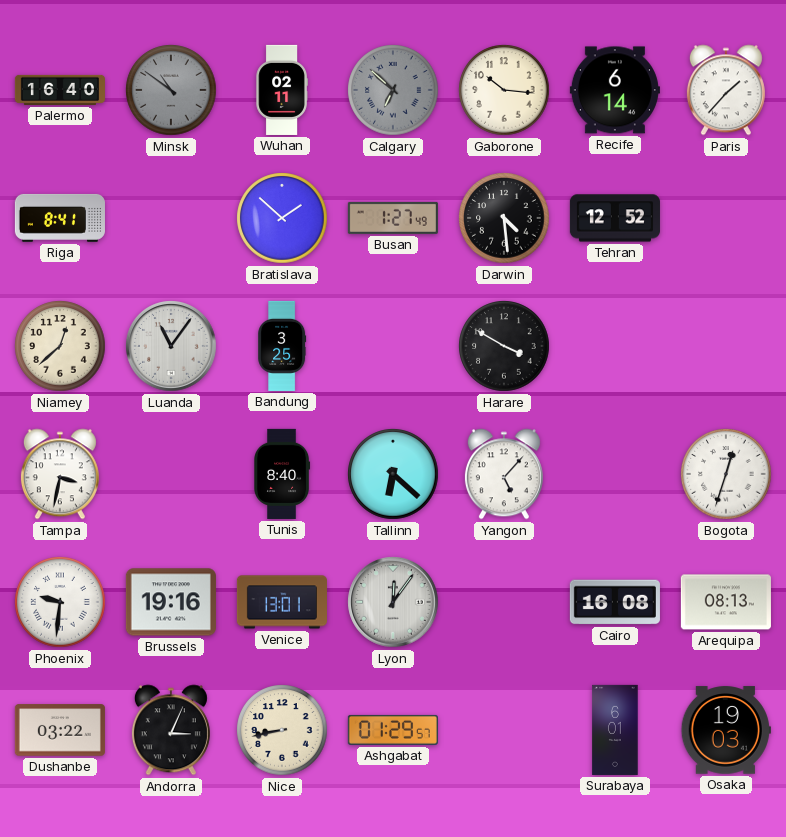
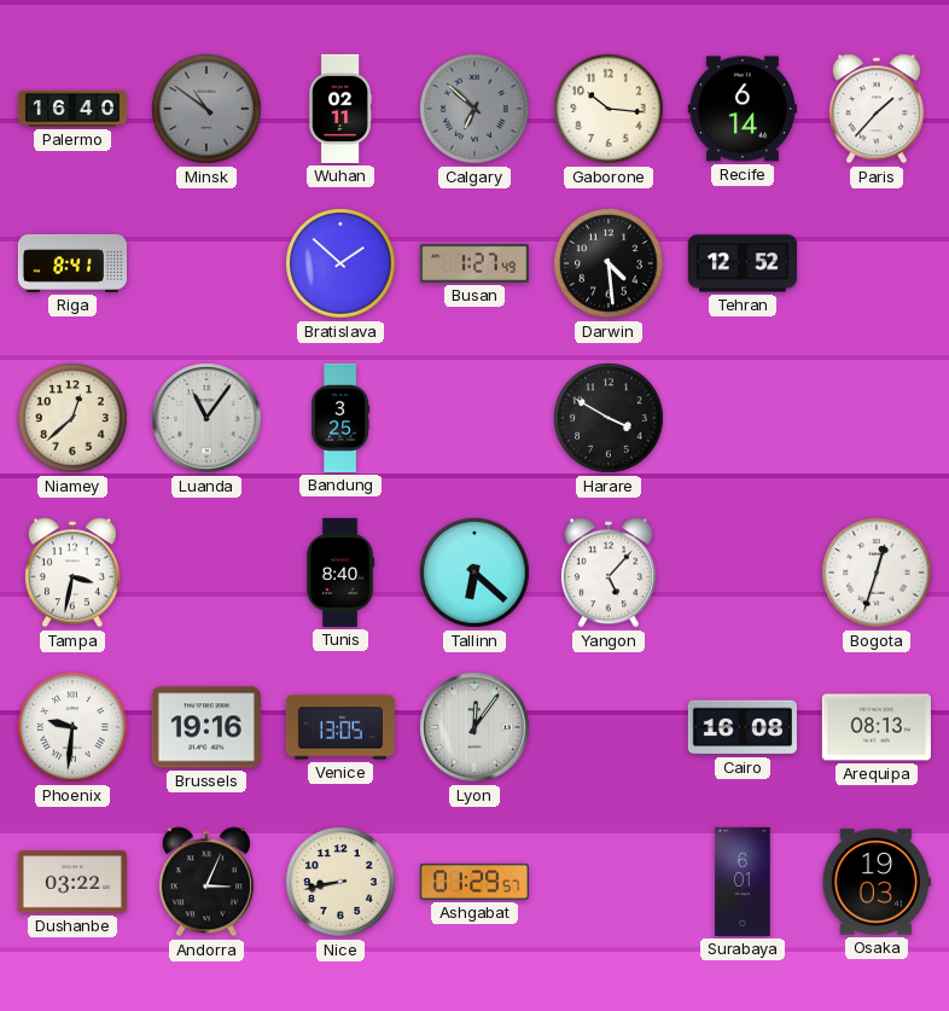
Venice: 13:01 -> 13:05 (340, 727)
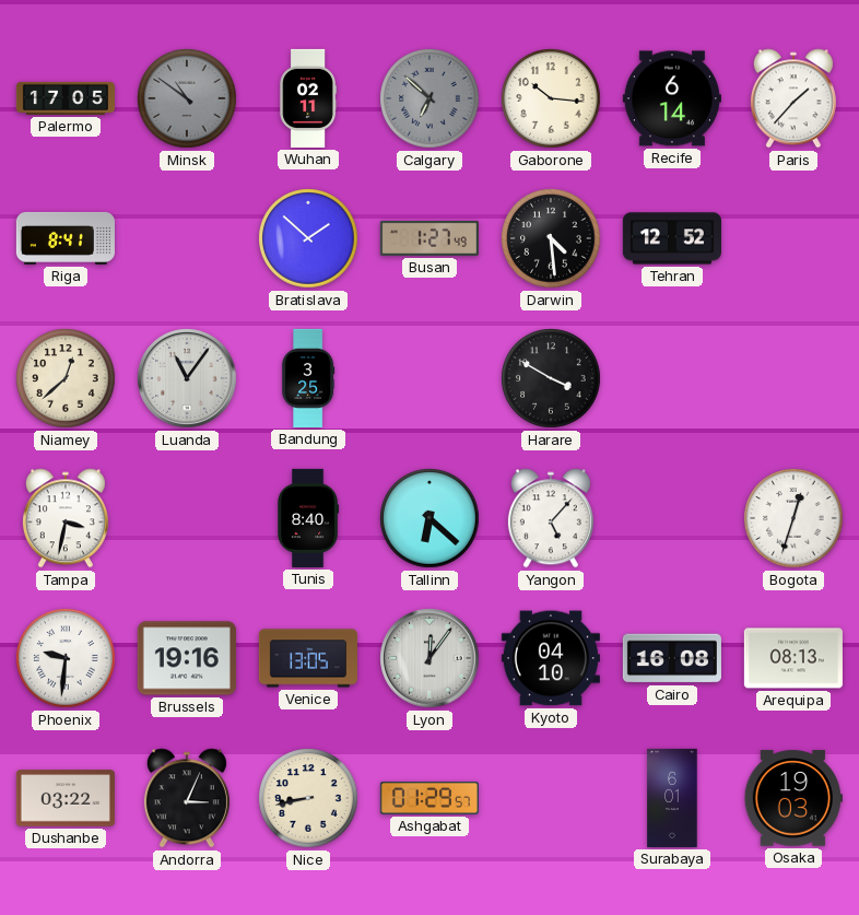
Palermo: 16:40 -> 17:05 (66, 98)
Kyoto: none -> 04:10 (551, 658)
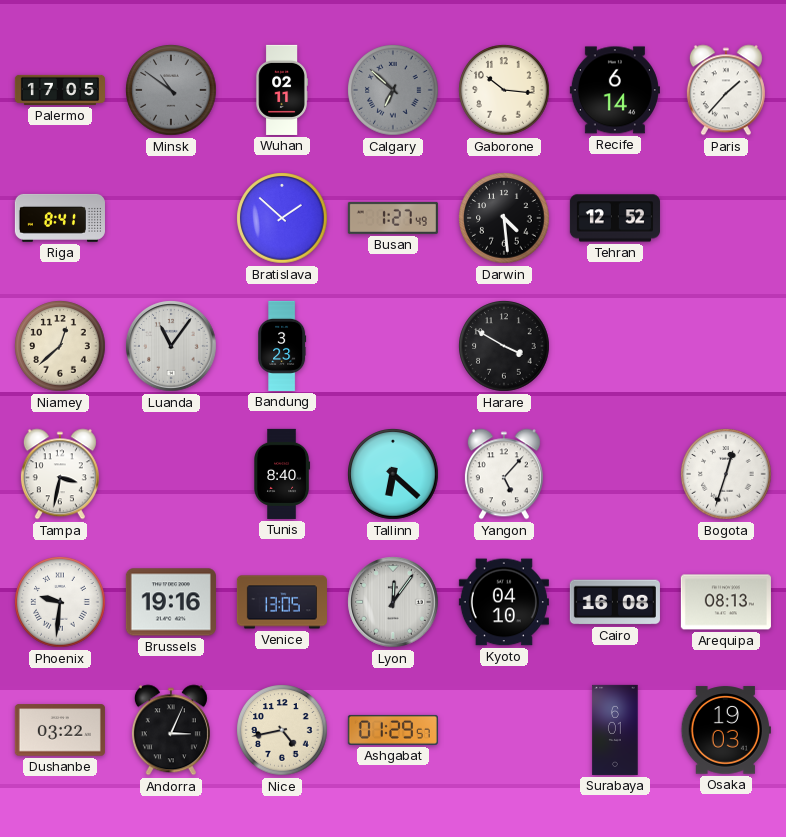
Bandung: 3:25 -> 3:23 (282, 346)
Nice: 8:43 -> 4:43 (282, 730)
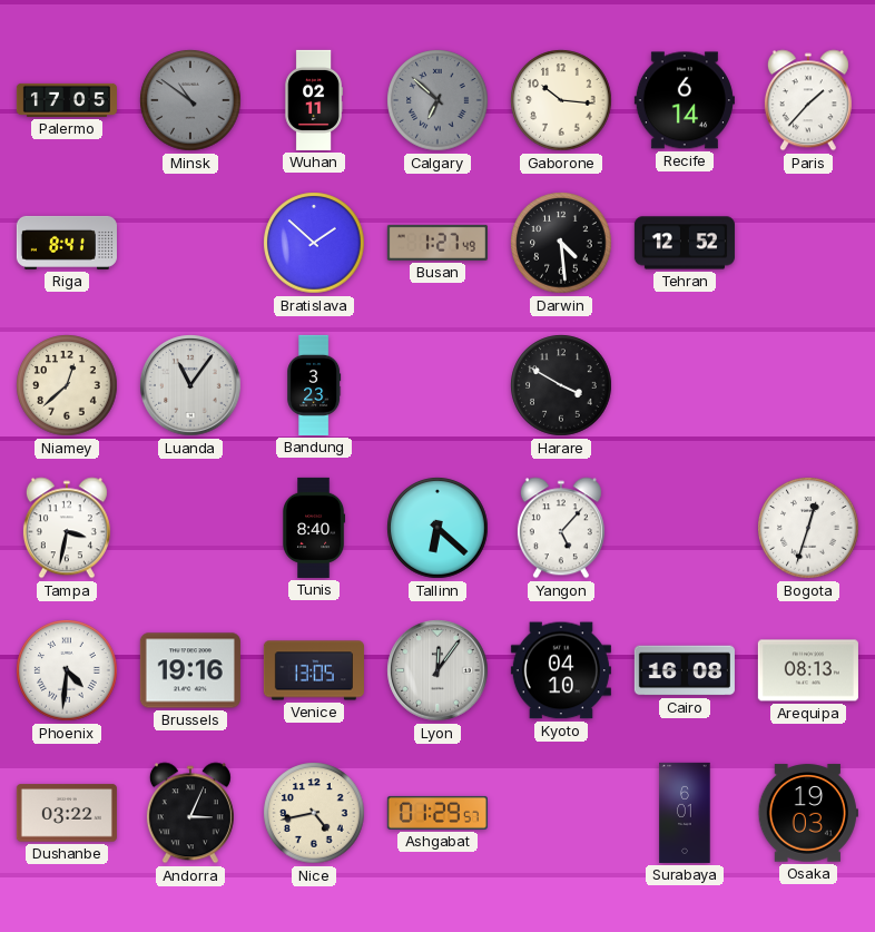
Phoenix: 9:31 -> 4:31 (67, 670)
